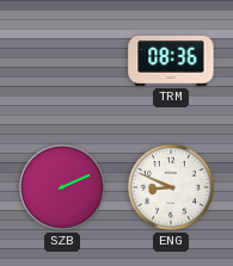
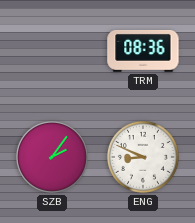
SZB: 2:11 -> 2:06 (52, 157)
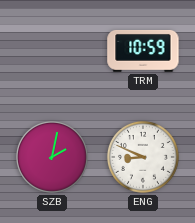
TRM: 08:36 -> 10:59 (143, 51)
SZB: 2:06 -> 2:02 (52, 157)
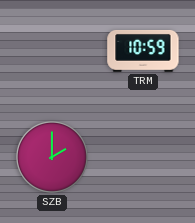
SZB: 2:02 -> 2:00 (52, 157)
ENG: 8:49 -> none (143, 157)
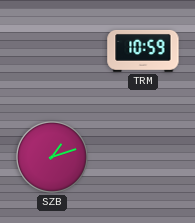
SZB: 2:00 -> 1:12 (52, 157)
